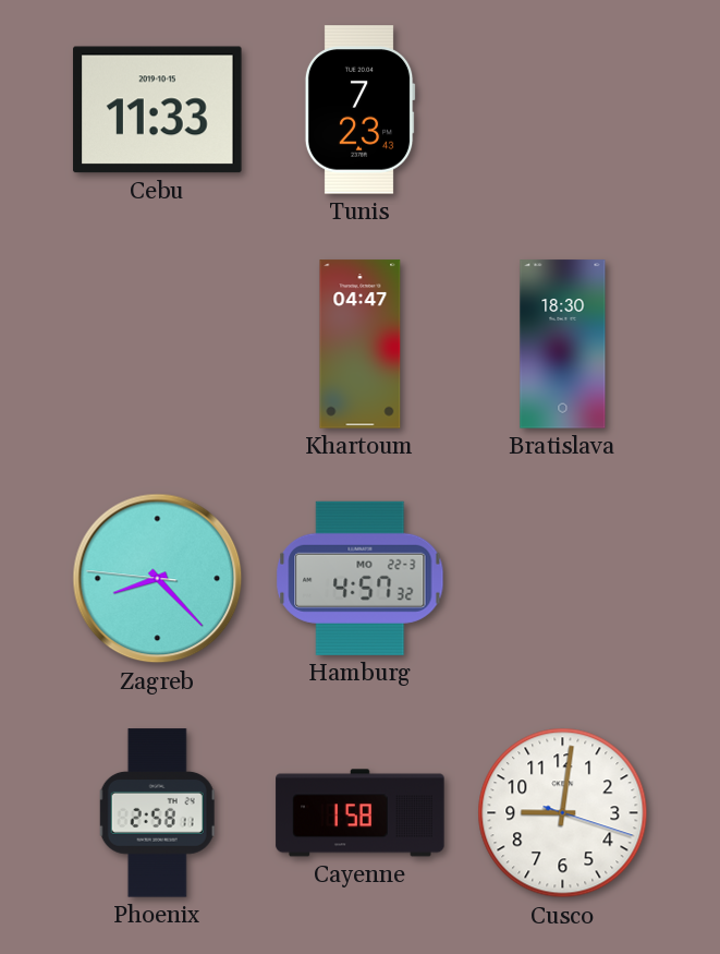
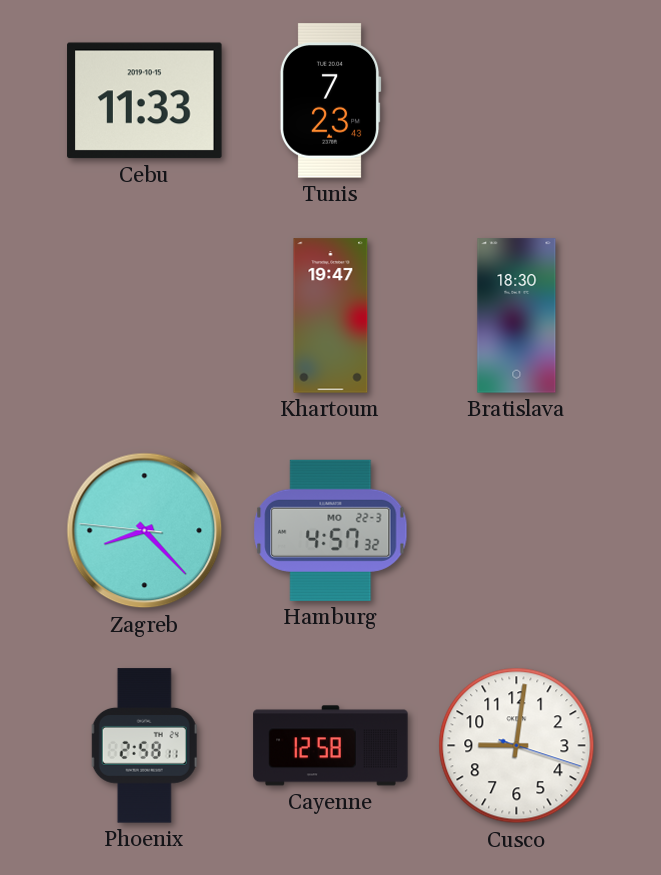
Khartoum: 04:47 -> 19:47 (331, 316)
Cayenne: 1:58 -> 12:58 (331, 746)
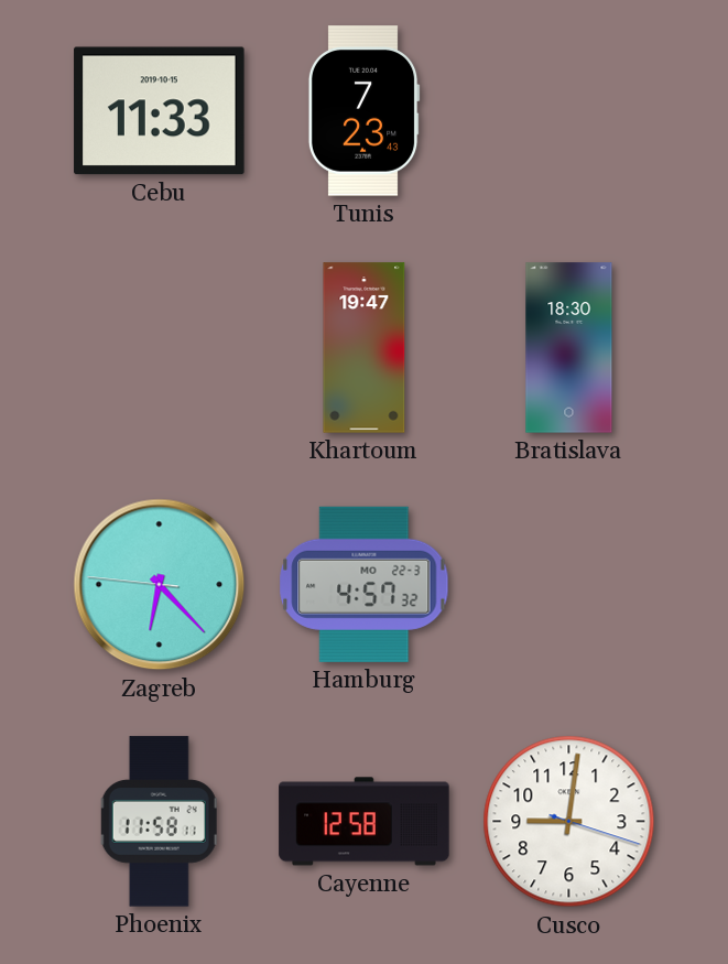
Zagreb: 8:22 -> 6:22 (160, 585)
Phoenix: 2:58 -> 11:58 (159, 822)
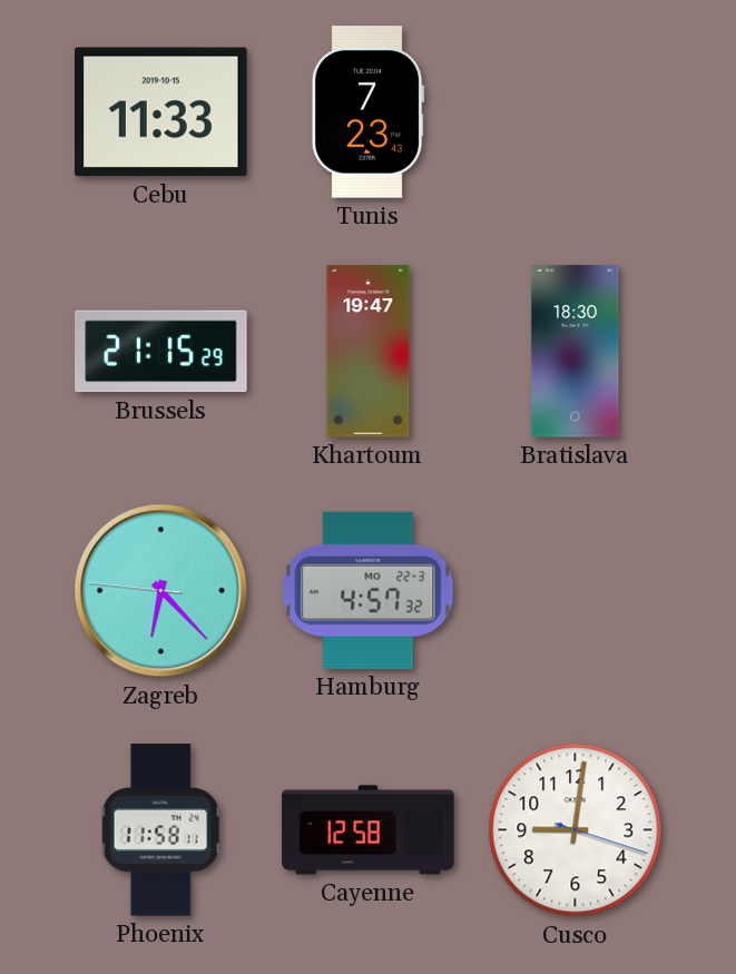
Brussels: none -> 21:15 (161, 352)
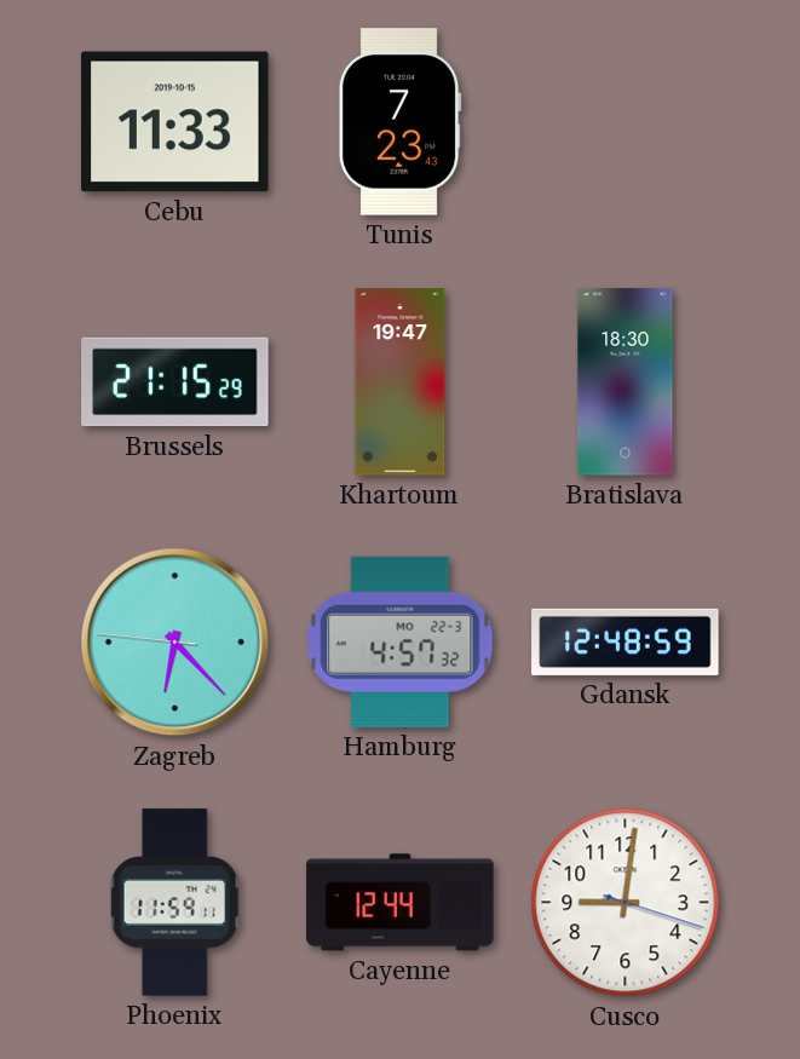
Gdansk: none -> 12:48 (626, 641)
Phoenix: 11:58 -> 11:59 (174, 903)
Cayenne: 12:58 -> 12:44 (401, 903)
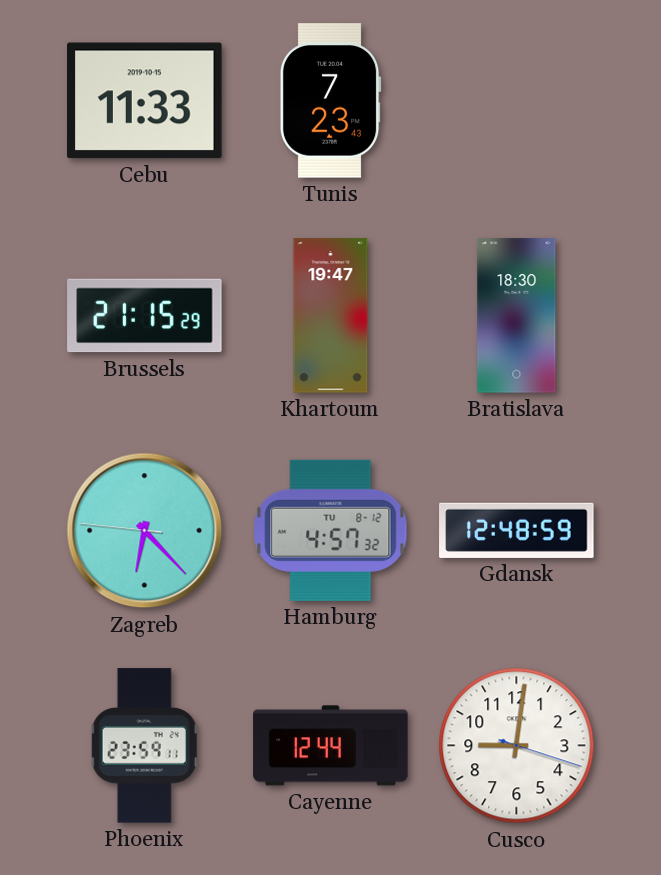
Hamburg date: MO 22-3 -> TU 8-12 (331, 530)
Phoenix: 11:59 -> 23:59 (144, 746)
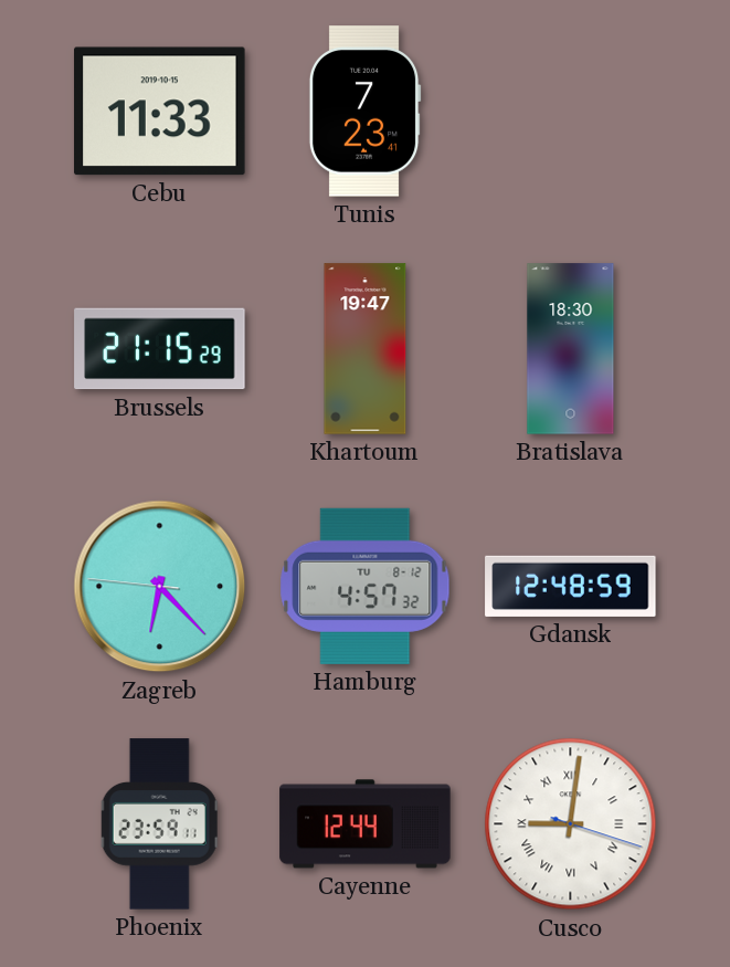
Tunis: 7:23:43 -> 7:23:41 (364, 112)
Cusco numerals: Arabic -> Roman (571, 824)
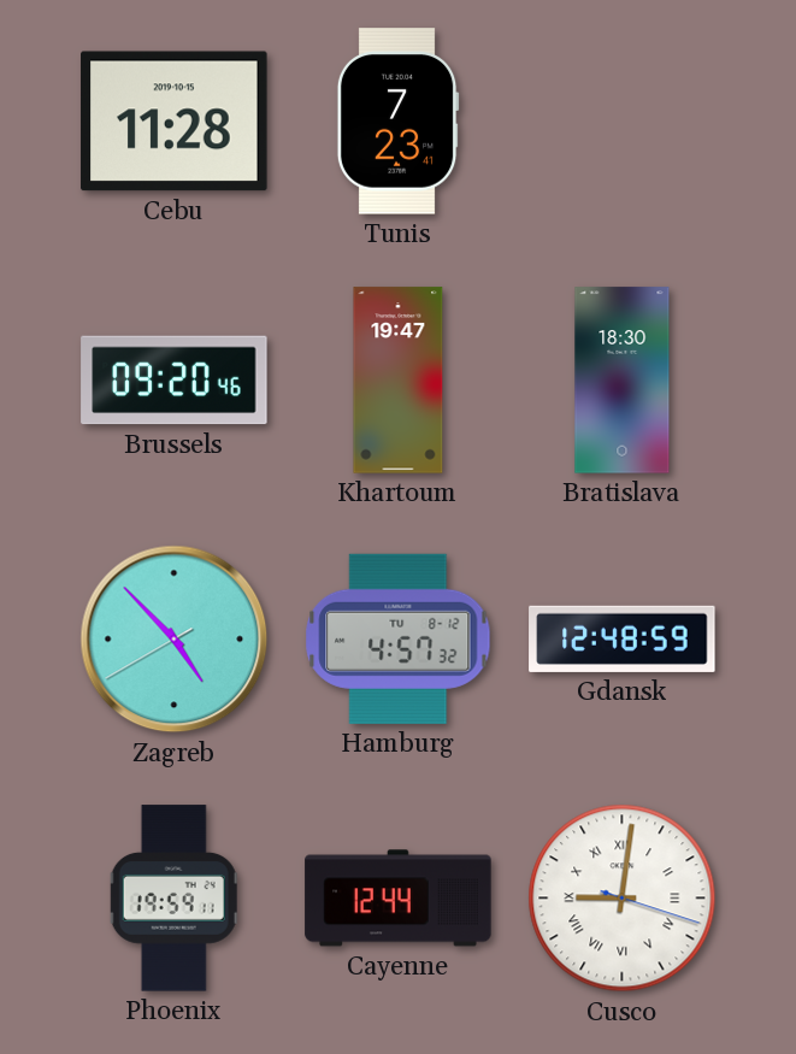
Cebu: 11:33 -> 11:28 (175, 122)
Brussels: 21:15 -> 09:20 (175, 381)
Zagreb: 6:22 -> 4:52 (175, 640)
Phoenix: 23:59 -> 19:59 (173, 899)
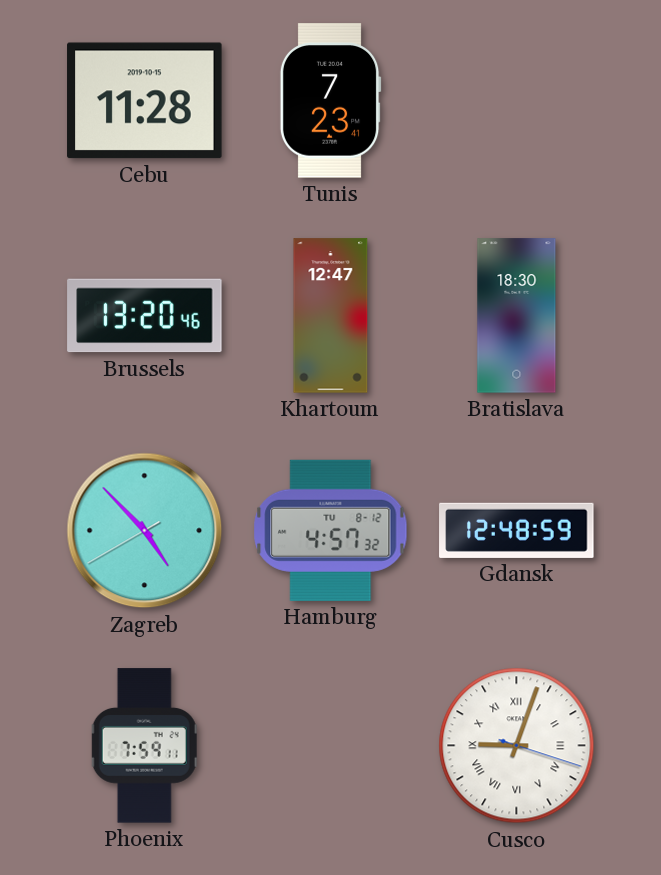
Brussels: 09:20 -> 13:20 (145, 316)
Khartoum: 19:47 -> 12:47 (331, 316)
Phoenix: 19:59 -> 7:59 (144, 746)
Cayenne: 12:44 -> none (399, 899)
Cusco: 9:01 -> 9:03 (517, 746)
